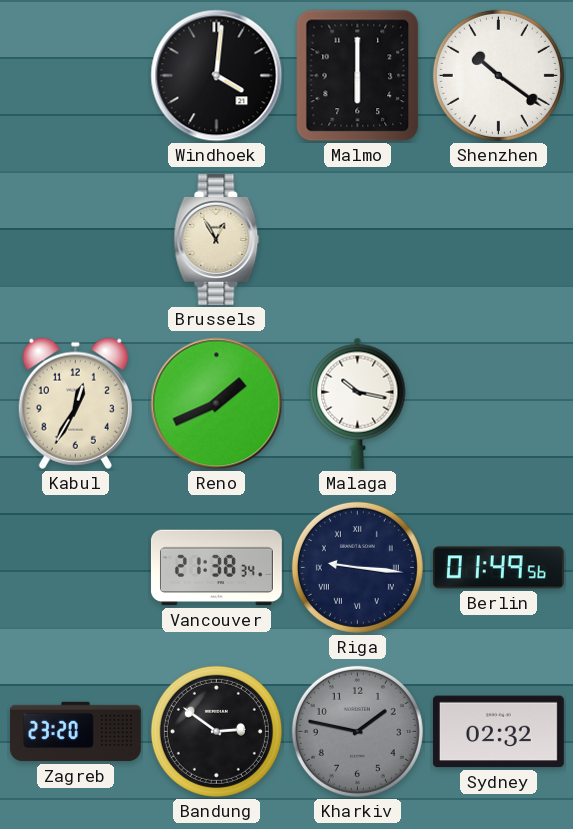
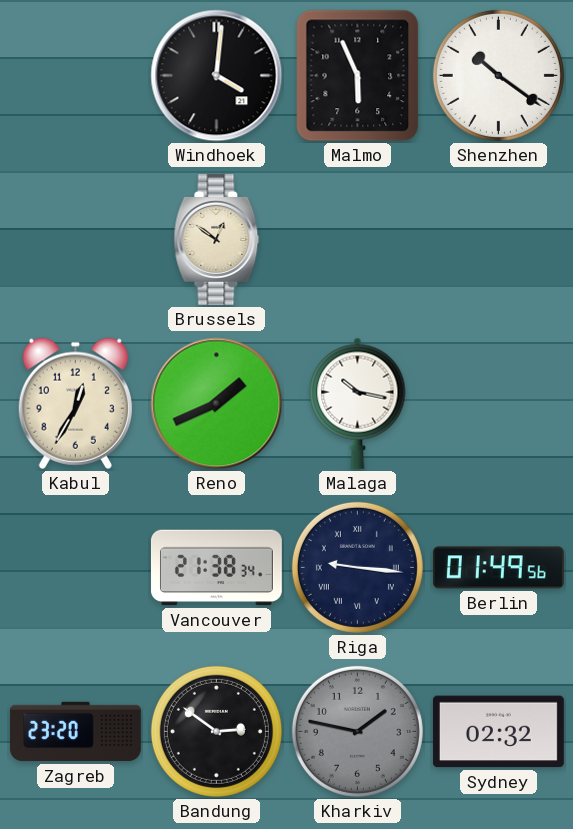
Malmo: 6:00 -> 5:56 (358, 76)
Brussels: 12:55 -> 12:51 (217, 239)
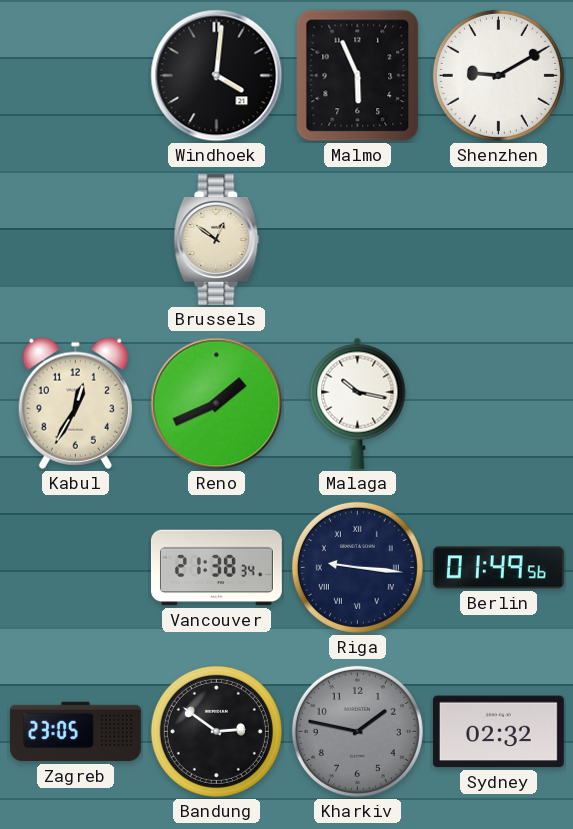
Shenzhen: 10:21 -> 9:10 (498, 75)
Zagreb: 23:20 -> 23:05 (75, 732)
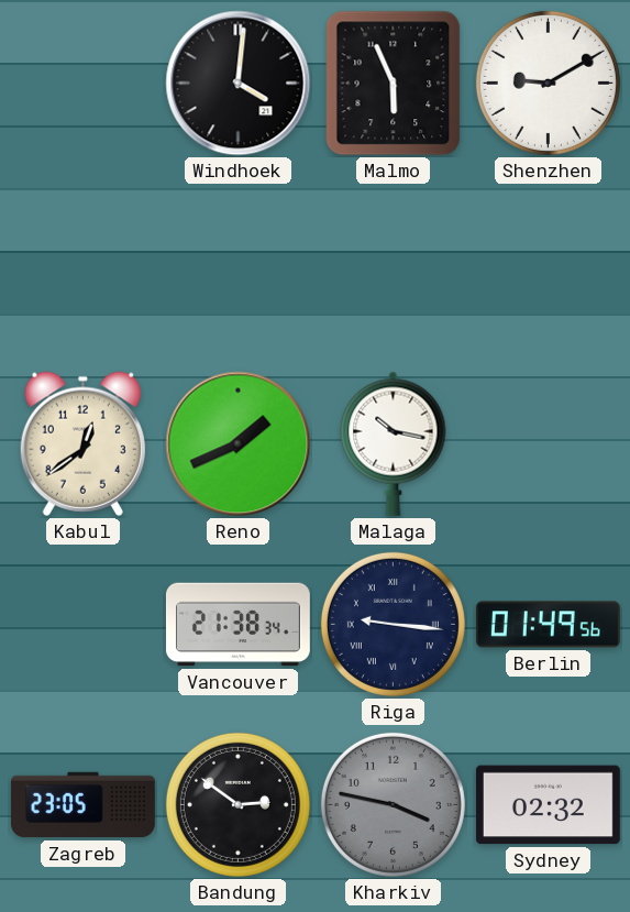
Brussels: 12:51 -> none (217, 239)
Kabul: 12:35 -> 12:39 (82, 443)
Kharkiv: 1:47 -> 3:47 (393, 804)
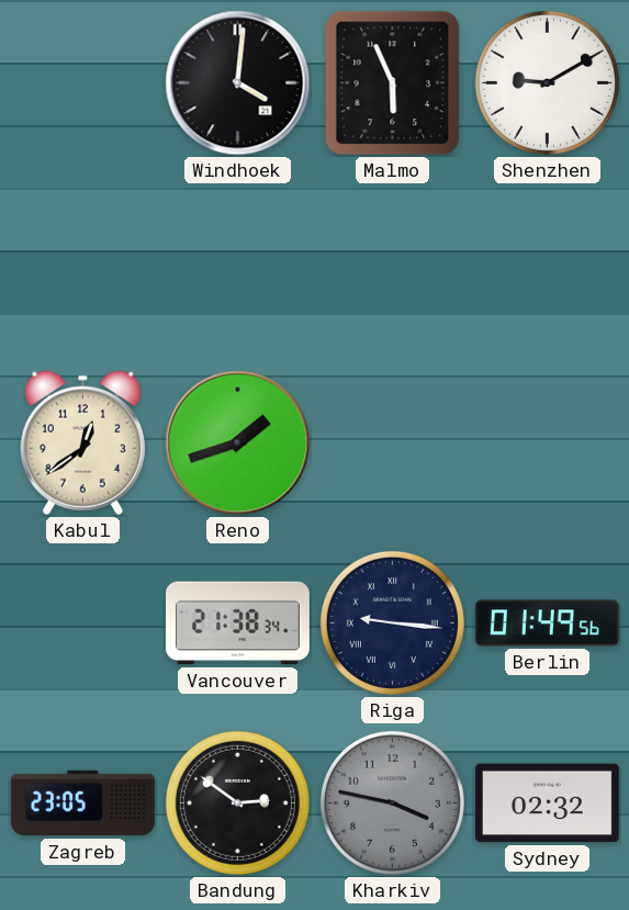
Reno: 1:41 -> 1:42 (238, 443)
Malaga: 10:17 -> none (394, 443)
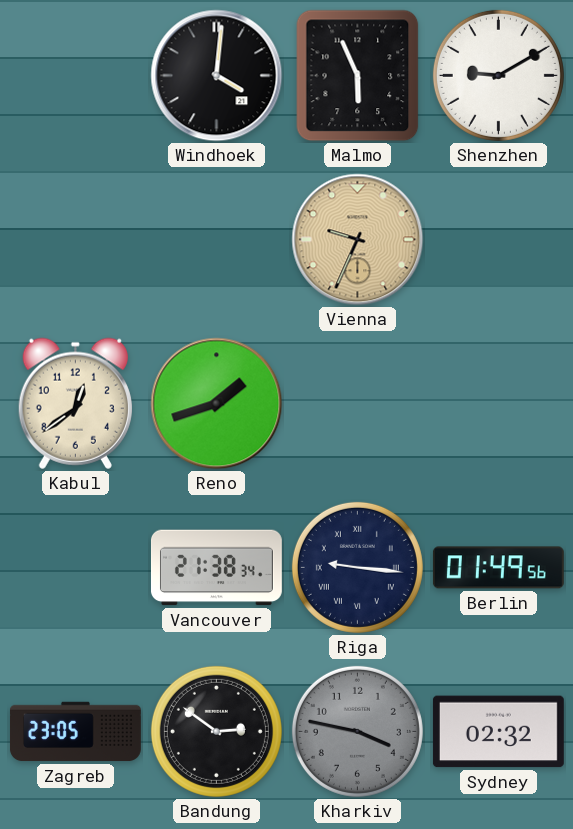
Vienna: none -> 9:34 (358, 240)
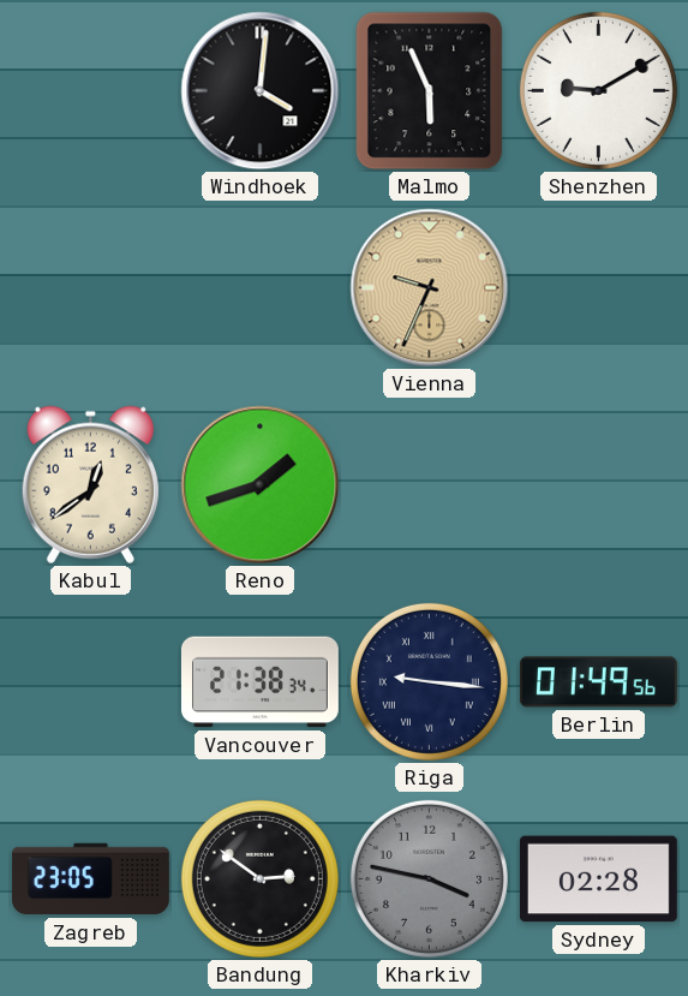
Sydney: 02:32 -> 02:28 (598, 879)
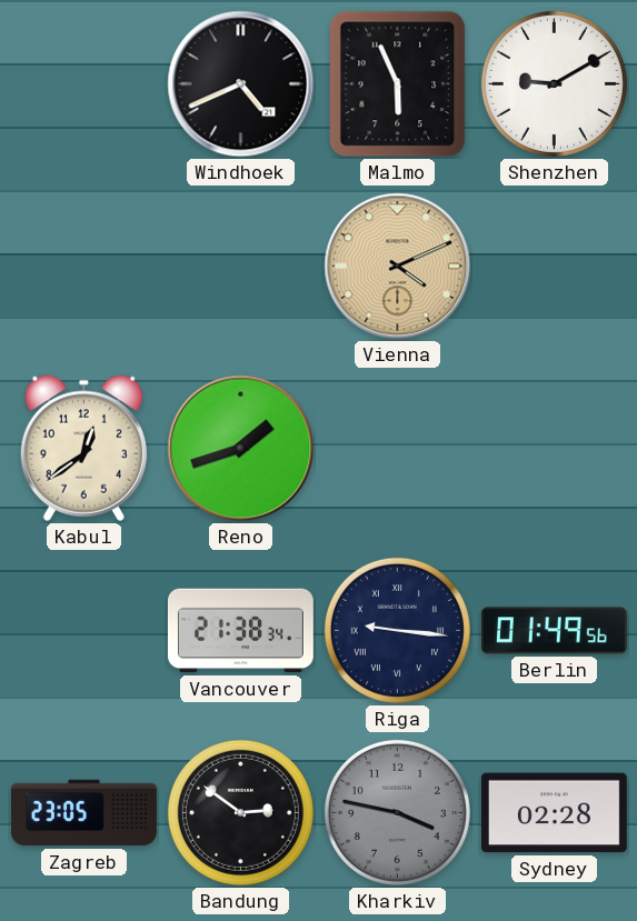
Windhoek: 4:01 -> 4:41 (241, 84)
Vienna: 9:34 -> 4:11 (398, 267)
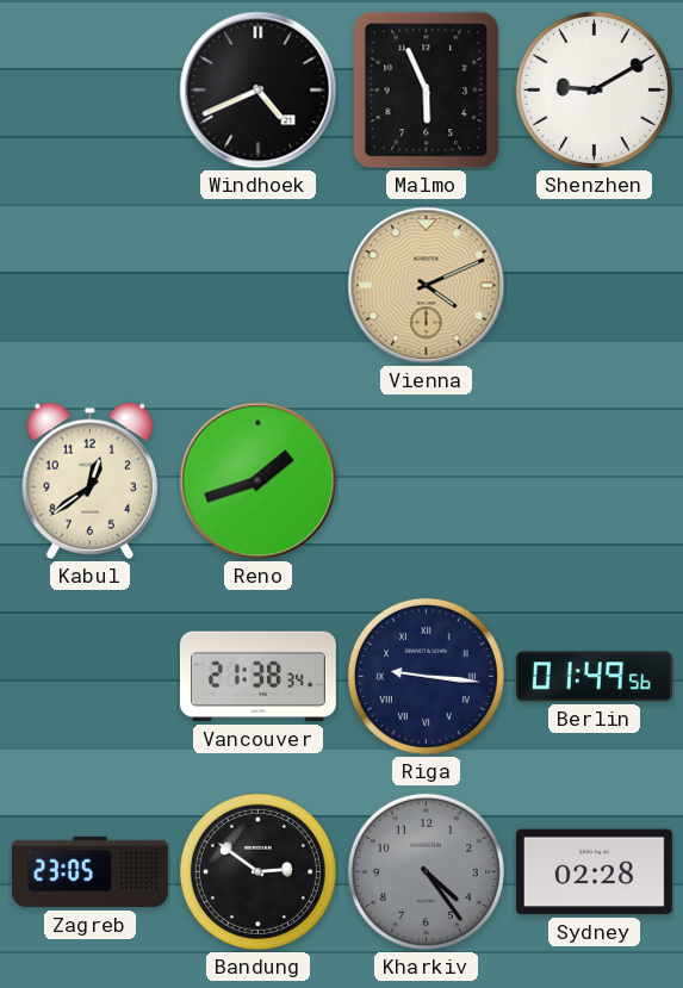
Kharkiv: 3:47 -> 4:24 (426, 871)
